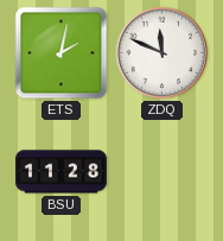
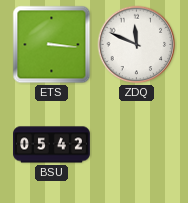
ETS: 2:02 -> 3:16 (52, 45)
BSU: 11:28 -> 05:42 (52, 145)
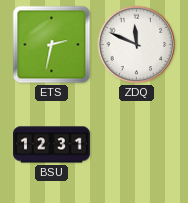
ETS: 3:16 -> 2:32 (52, 45)
BSU: 05:42 -> 12:31 (52, 145)
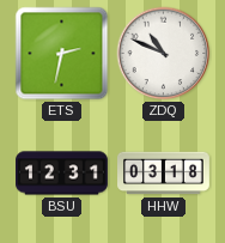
ZDQ: 11:49 -> 10:49 (164, 54)
HHW: none -> 03:18 (164, 174)
